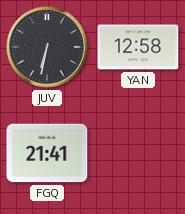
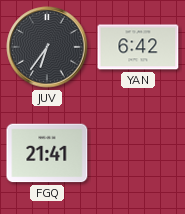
JUV: 6:32 -> 6:36 (47, 47)
YAN: 12:58 -> 6:42 (138, 47)
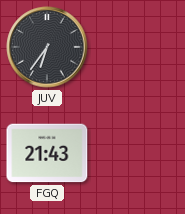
YAN: 6:42 -> none (138, 47)
FGQ: 21:41 -> 21:43 (47, 153)
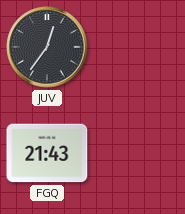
JUV: 6:36 -> 12:36 (47, 47)
